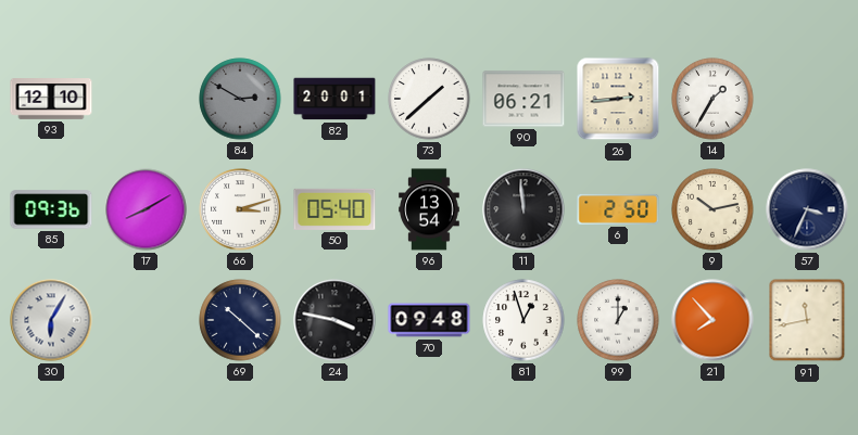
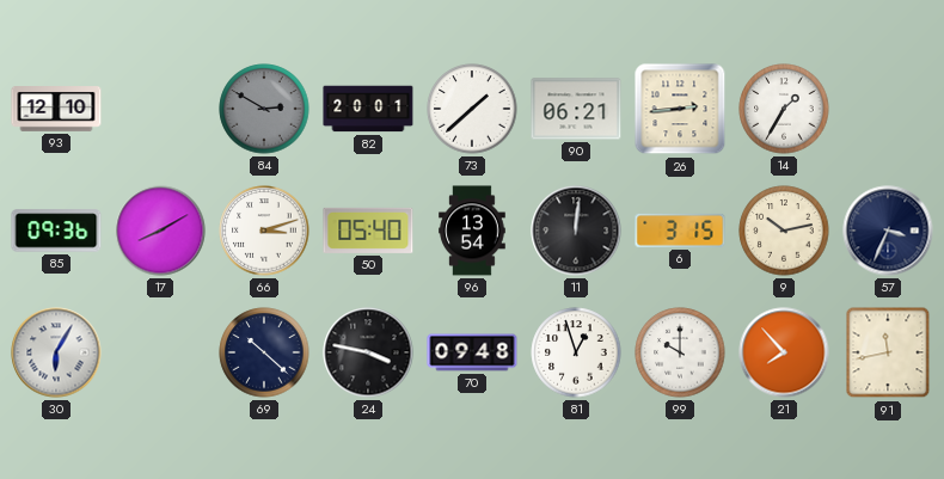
11: 11:59 -> 12:01 (576, 231)
6: 2:50 -> 3:15 (680, 231)
99: 1:00 -> 10:00 (680, 352)
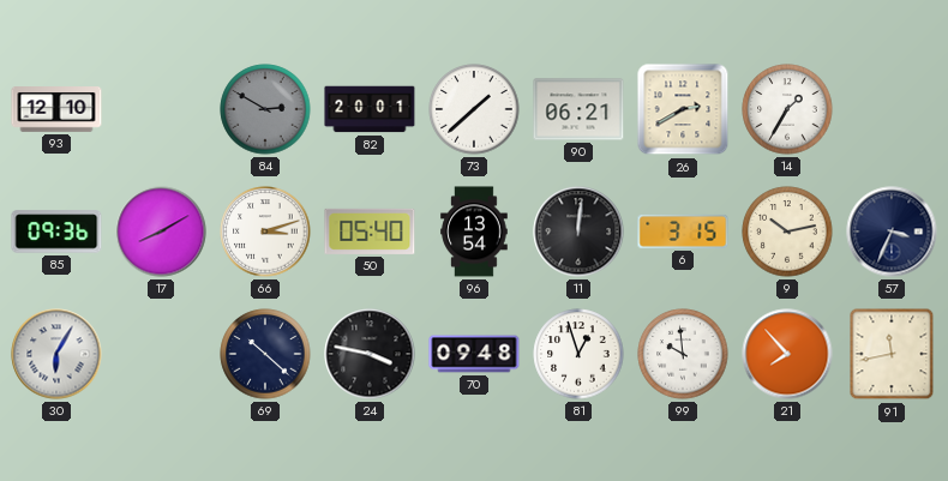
26: 2:44 -> 2:40 (683, 109)
99: 10:00 -> 9:59 (683, 354)
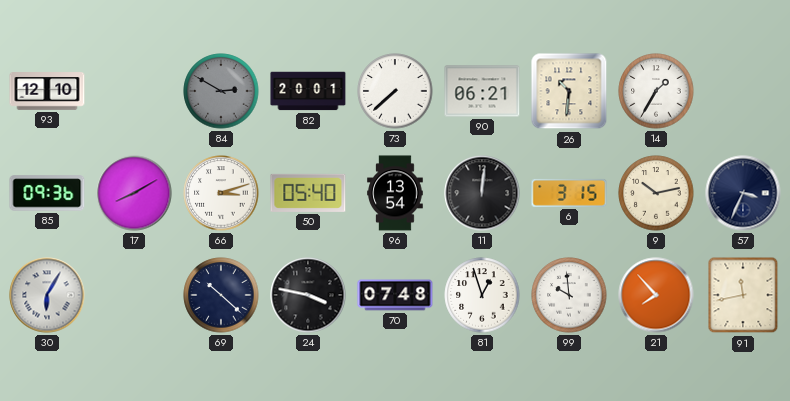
73: 1:38 -> 7:38 (395, 91)
26: 2:40 -> 10:31 (569, 91)
70: 09:48 -> 07:48 (395, 295)
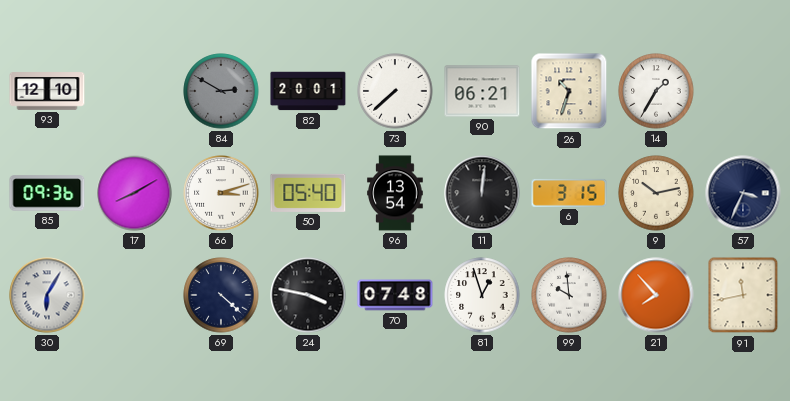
26: 10:31 -> 10:33 (569, 91)
69: 10:22 -> 4:22 (221, 295)
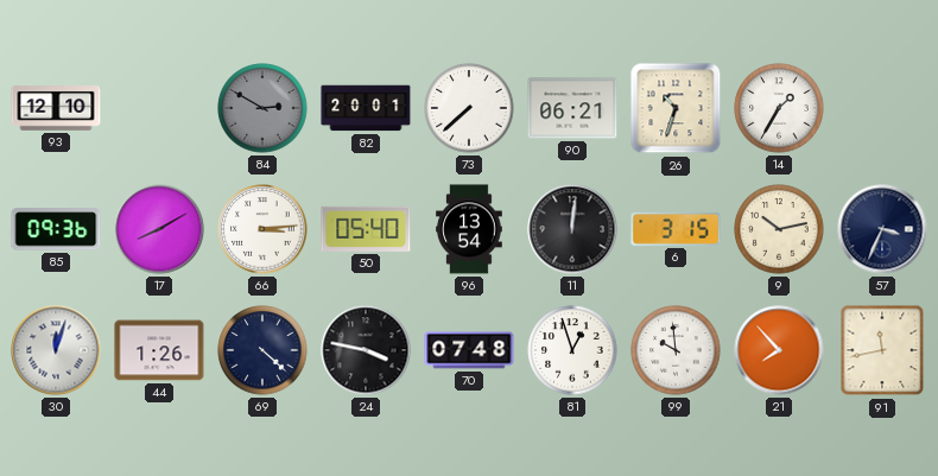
66: 3:12 -> 3:14 (262, 229)
30: 6:05 -> 12:03 (56, 350)
44: none -> 1:26 (159, 350)
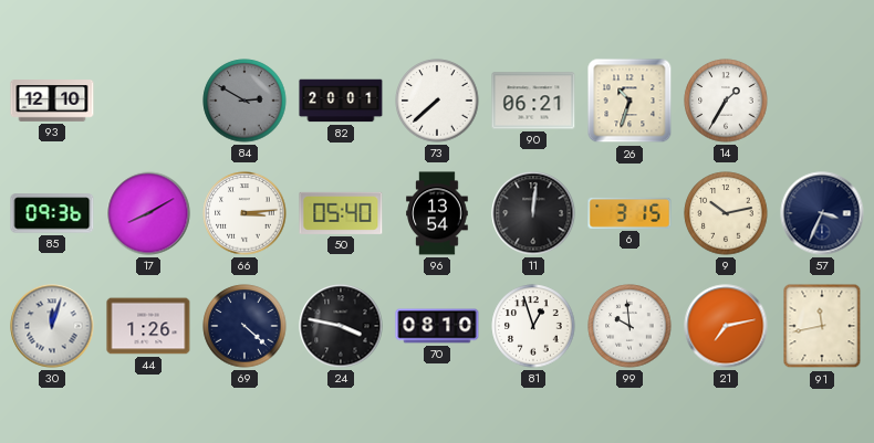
70: 07:48 -> 08:10 (437, 326)
21: 7:53 -> 7:13 (726, 326)
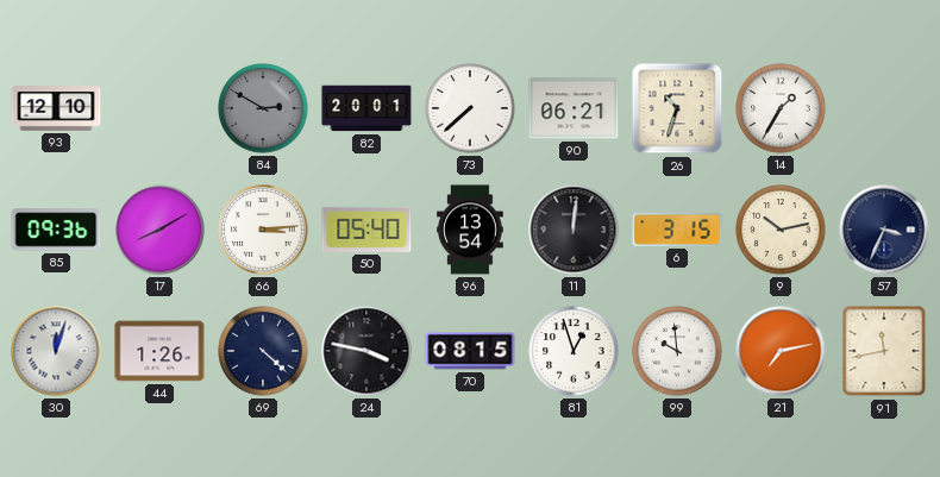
70: 08:10 -> 08:15 (470, 351)
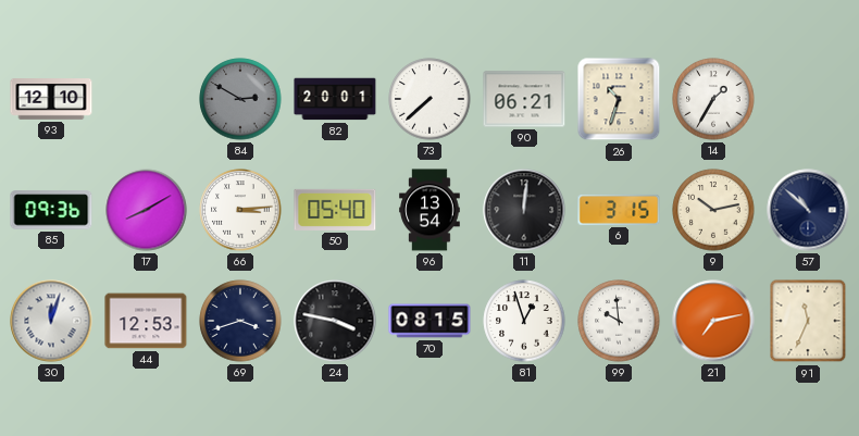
57: 3:34 -> 10:52 (808, 210)
44: 1:26 -> 12:53 (146, 321)
69: 4:22 -> 3:42 (240, 321)
91: 11:43 -> 11:34 (808, 321)
